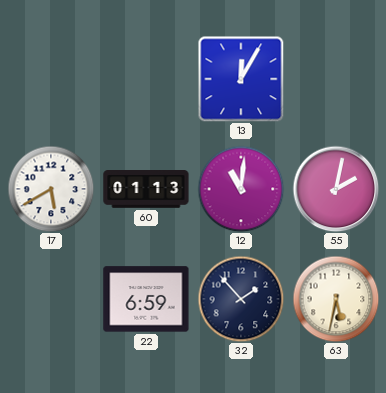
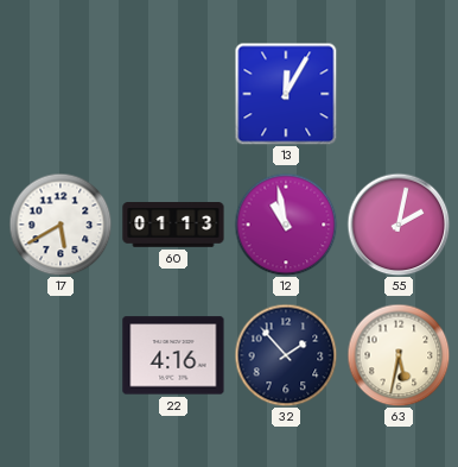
12: 11:01 -> 10:58 (286, 225)
22: 6:59 -> 4:16 (173, 355)
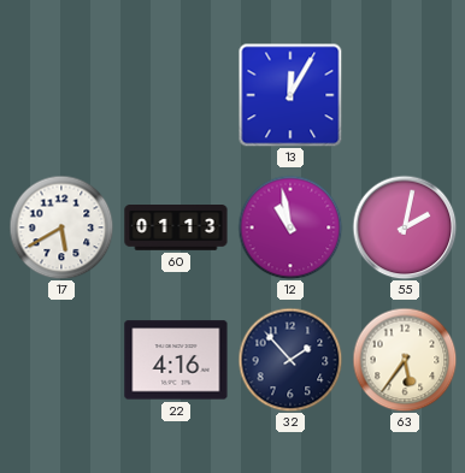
63: 5:32 -> 5:36 (405, 360)
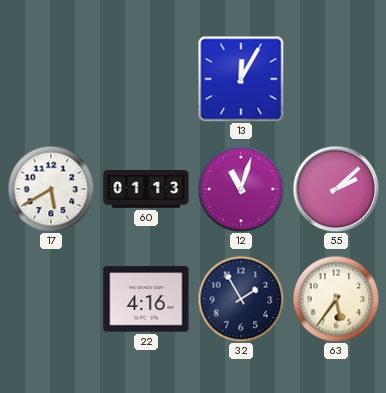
12: 10:58 -> 11:03 (241, 189)
55: 2:02 -> 2:08 (336, 189)
32: 1:53 -> 1:55 (241, 299)
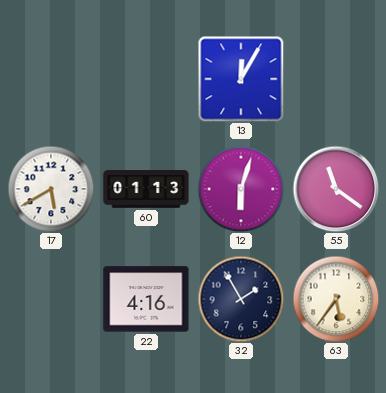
12: 11:03 -> 6:03 (241, 189)
55: 2:08 -> 11:21 (336, 189)
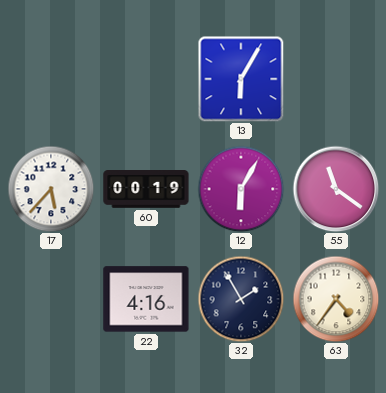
13: 12:05 -> 6:05 (241, 79)
17: 5:40 -> 5:37 (51, 189)
60: 01:13 -> 00:19 (146, 189)
12: 6:03 -> 6:05 (241, 189)
63: 5:36 -> 4:36 (336, 299)
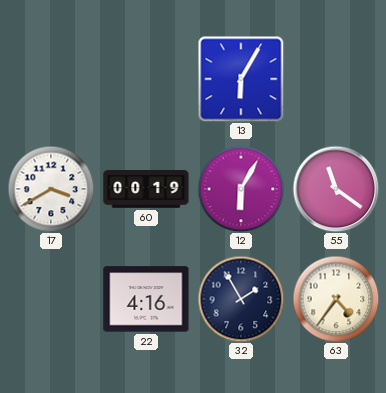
17: 5:37 -> 3:40 (51, 189)
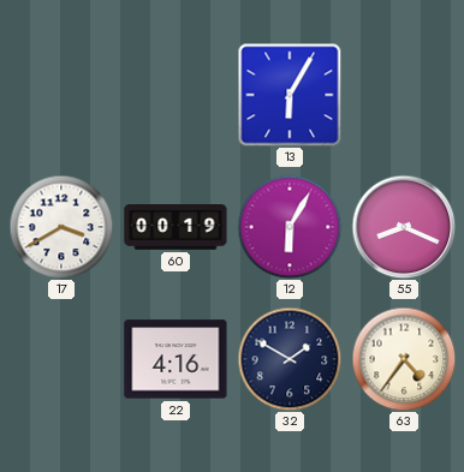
55: 11:21 -> 8:19 (404, 227)
32: 1:55 -> 1:50 (290, 359)
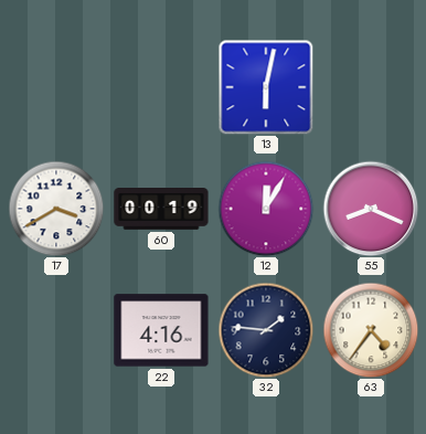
13: 6:05 -> 6:02 (266, 87)
12: 6:05 -> 12:05 (266, 209)
32: 1:50 -> 1:46 (266, 330)
